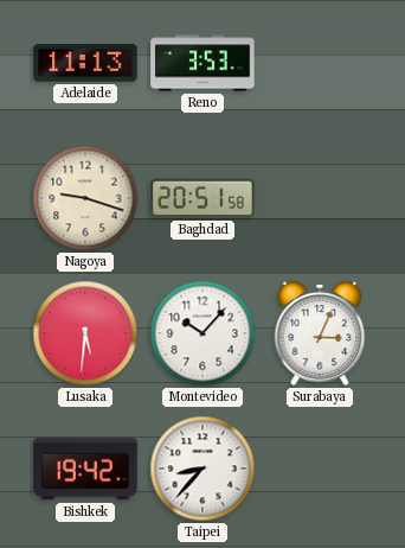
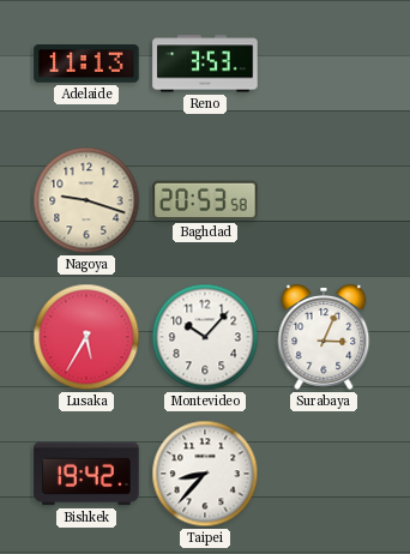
Baghdad: 20:51 -> 20:53 (205, 200)
Lusaka: 5:31 -> 5:35 (86, 337)
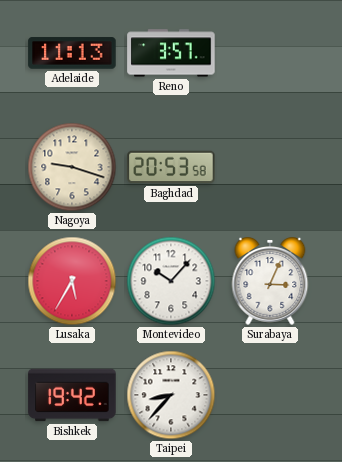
Reno: 3:53 -> 3:57 (171, 53)
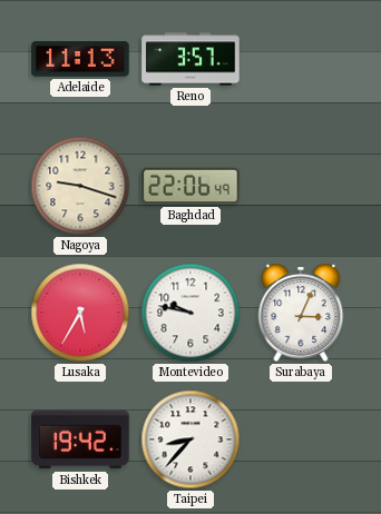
Baghdad: 20:53 -> 22:06 (190, 186)
Montevideo: 10:07 -> 9:47 (190, 313)
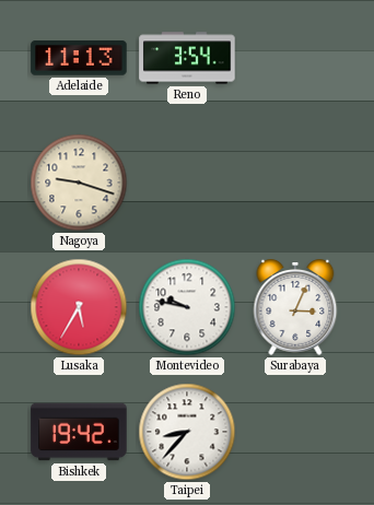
Reno: 3:57 -> 3:54 (187, 58)
Baghdad: 22:06 -> none (190, 186)
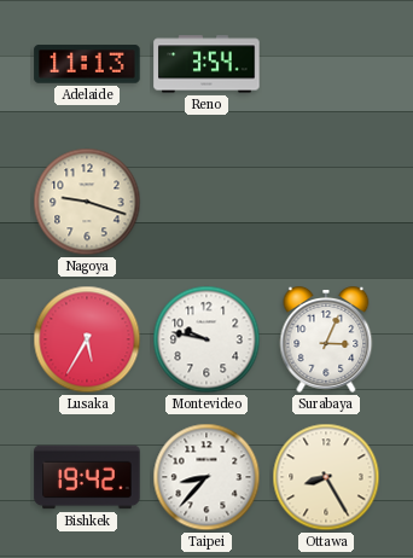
Ottawa: none -> 8:25 (326, 477)
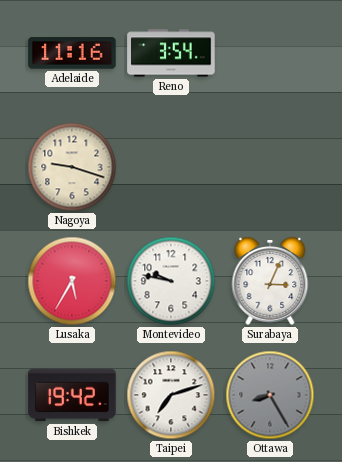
Adelaide: 11:13 -> 11:16 (72, 53)
Taipei: 8:37 -> 7:12 (171, 395)
Ottawa dial: cream -> grey (270, 395)
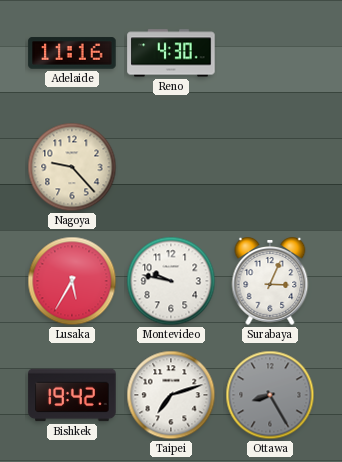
Reno: 3:54 -> 4:30 (171, 53)
Nagoya: 9:18 -> 9:23 (72, 167)
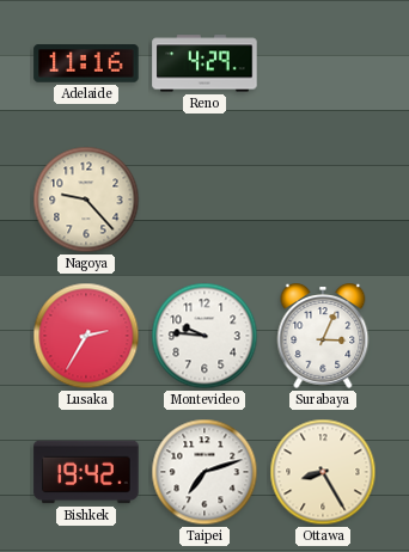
Reno: 4:30 -> 4:29 (204, 63)
Lusaka: 5:35 -> 2:35 (86, 336)
Montevideo: 9:47 -> 9:46 (204, 336)
Ottawa dial: grey -> cream (323, 472)
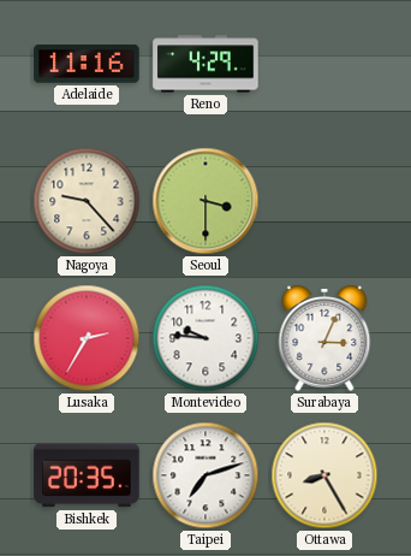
Seoul: none -> 3:30 (205, 201)
Bishkek: 19:42 -> 20:35 (87, 475)
